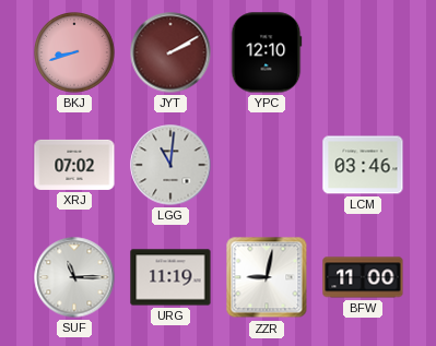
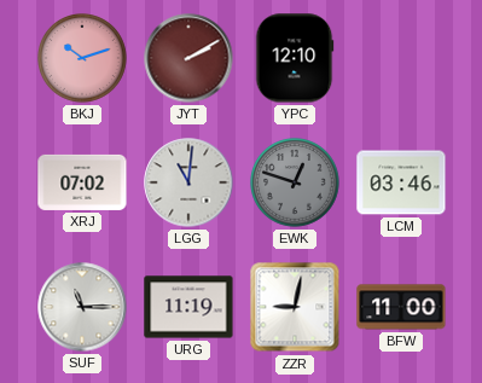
BKJ: 8:42 -> 10:12 (83, 59)
EWK: none -> 12:48 (296, 184)
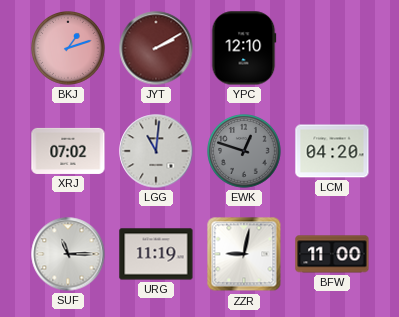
BKJ: 10:12 -> 1:12 (69, 49)
LCM: 03:46 -> 04:20 (332, 151)
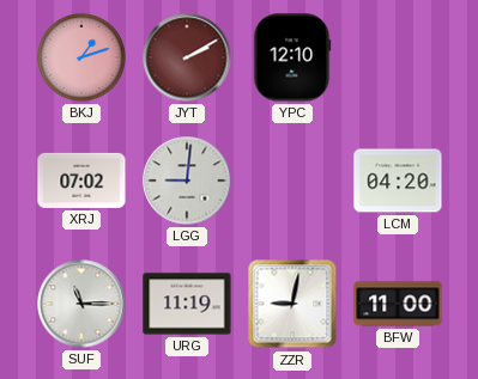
LGG: 11:01 -> 9:01 (187, 181)
EWK: 12:48 -> none (245, 152)
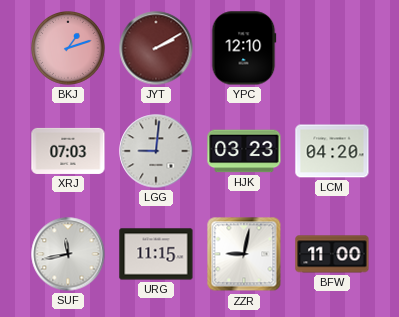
XRJ: 07:02 -> 07:03 (68, 151)
HJK: none -> 03:23 (244, 151)
SUF: 11:15 -> 11:43 (68, 254)
URG: 11:19 -> 11:15 (156, 254)
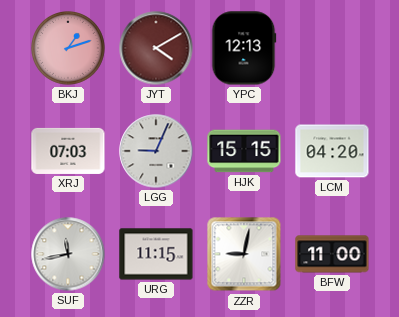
JYT: 2:10 -> 4:10 (156, 48)
YPC: 12:10 -> 12:13 (244, 48)
LGG: 9:01 -> 9:04 (156, 151)
HJK: 03:23 -> 15:15 (244, 151)
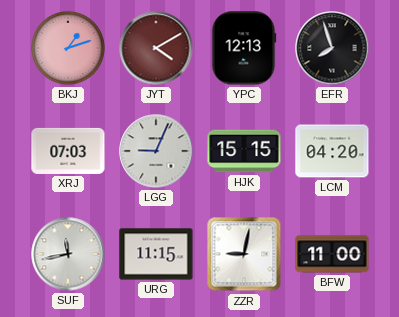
EFR: none -> 7:57 (332, 48)
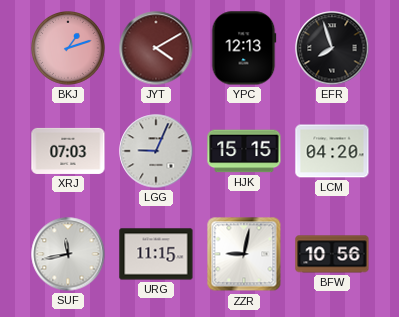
BFW: 11:00 -> 10:56 (332, 254)
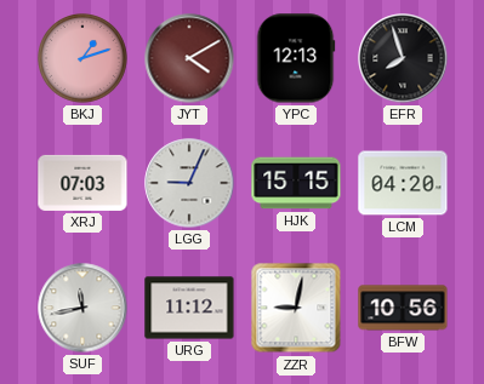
URG: 11:15 -> 11:12 (189, 308)
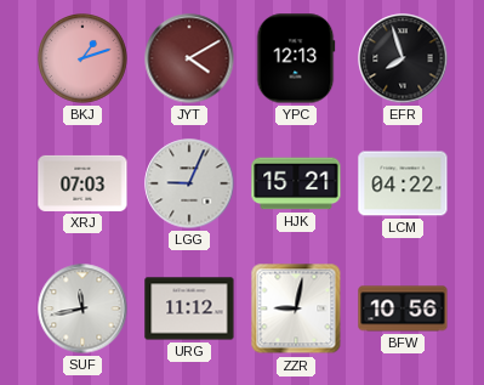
HJK: 15:15 -> 15:21 (296, 183)
LCM: 04:20 -> 04:22 (403, 183)
